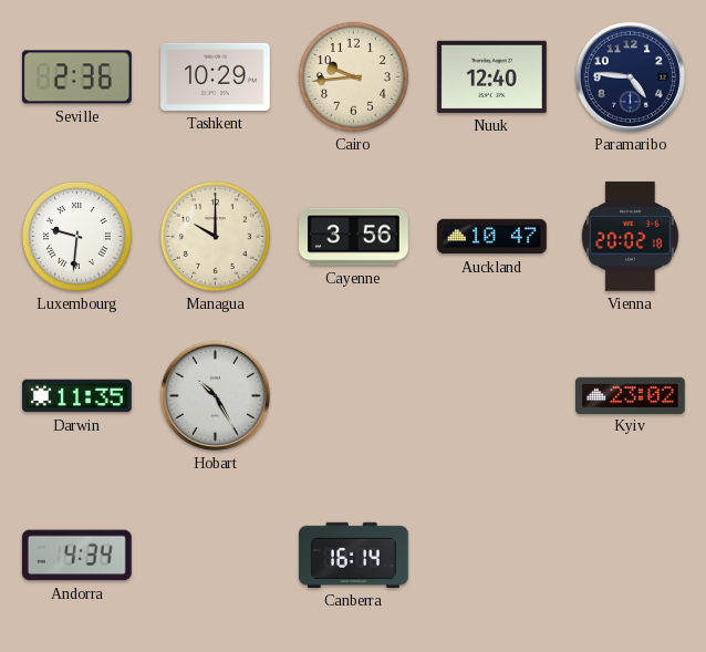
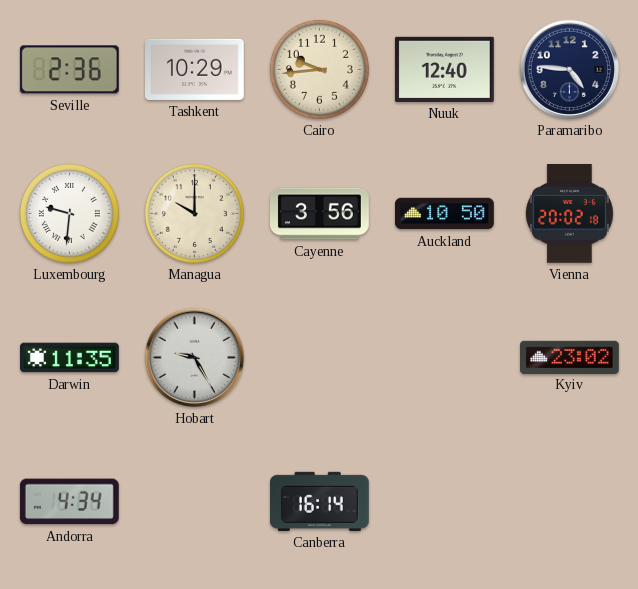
Auckland: 10:47 -> 10:50 (445, 214)
Hobart: 10:25 -> 9:25 (194, 357)
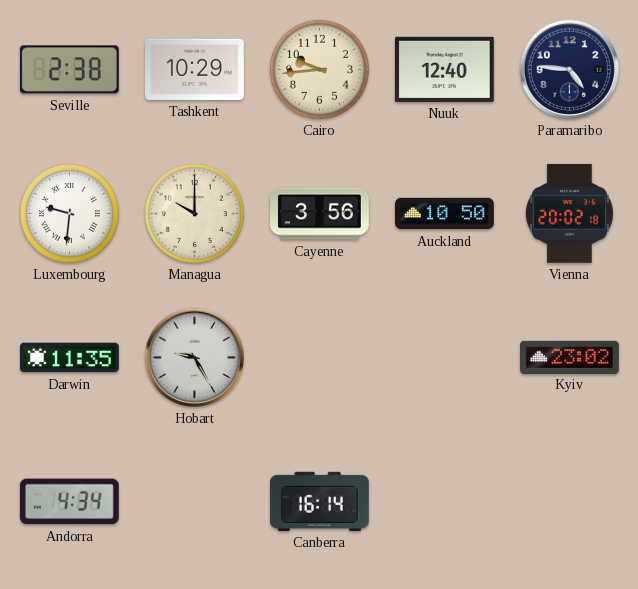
Seville: 2:36 -> 2:38 (69, 70)
